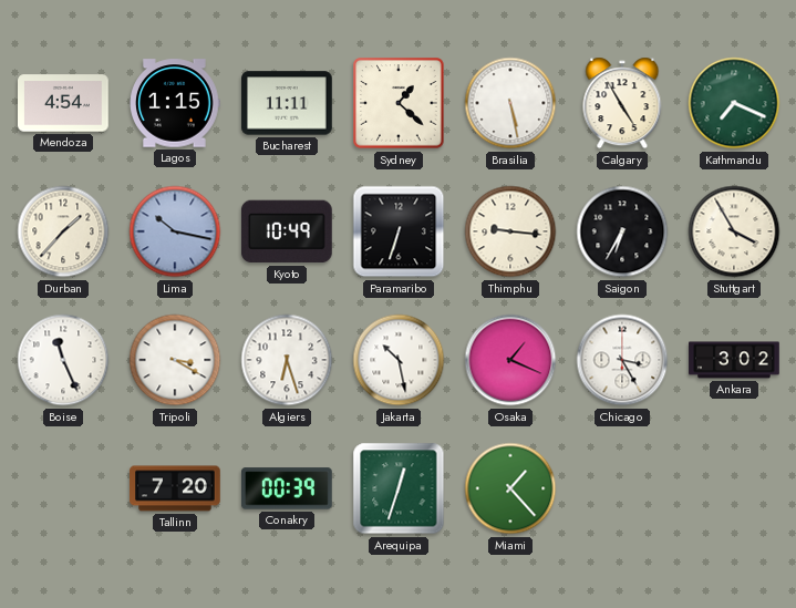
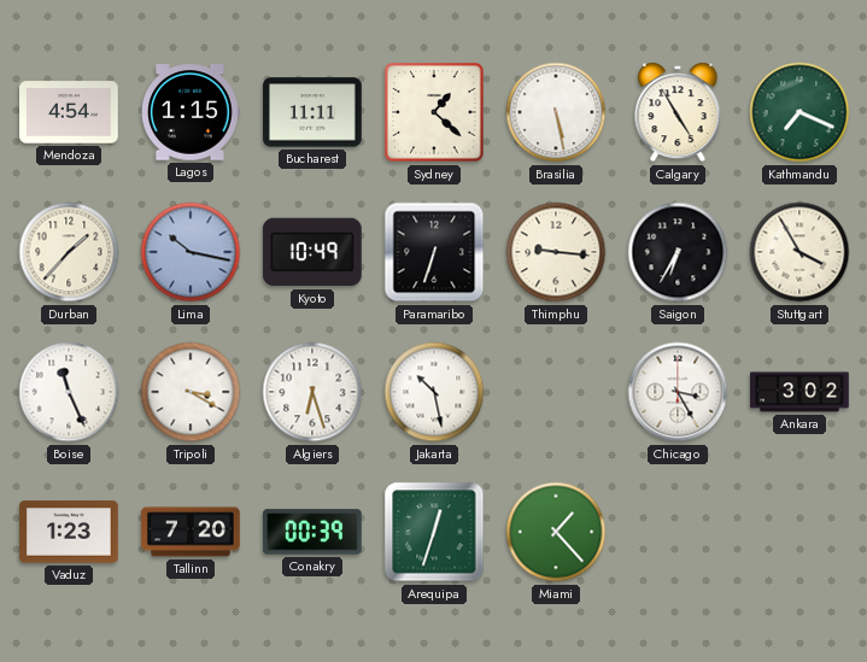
Osaka: 1:19 -> none (510, 360)
Vaduz: none -> 1:23 (69, 532)
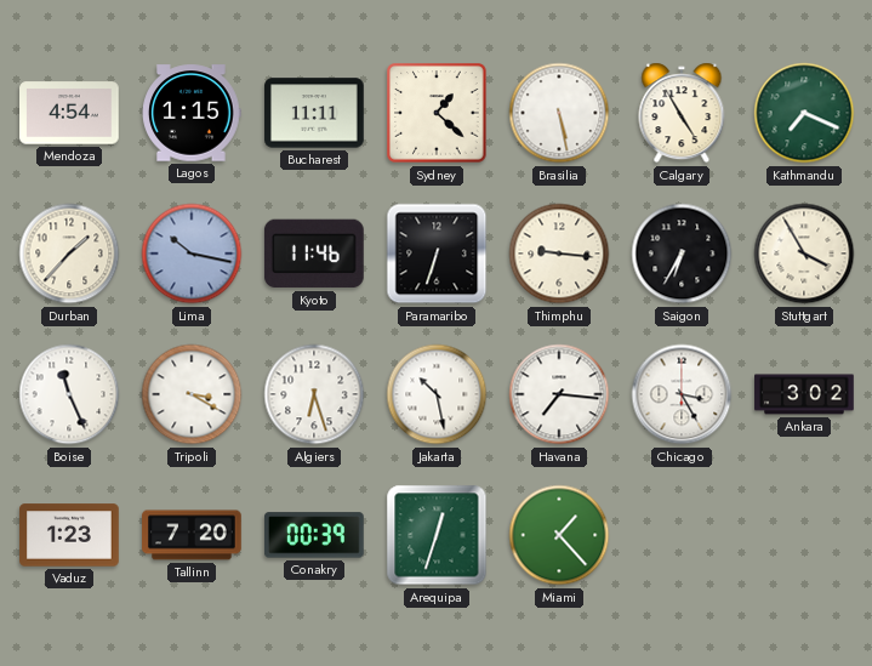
Kyoto: 10:49 -> 11:46 (314, 254)
Havana: none -> 7:16 (559, 394)
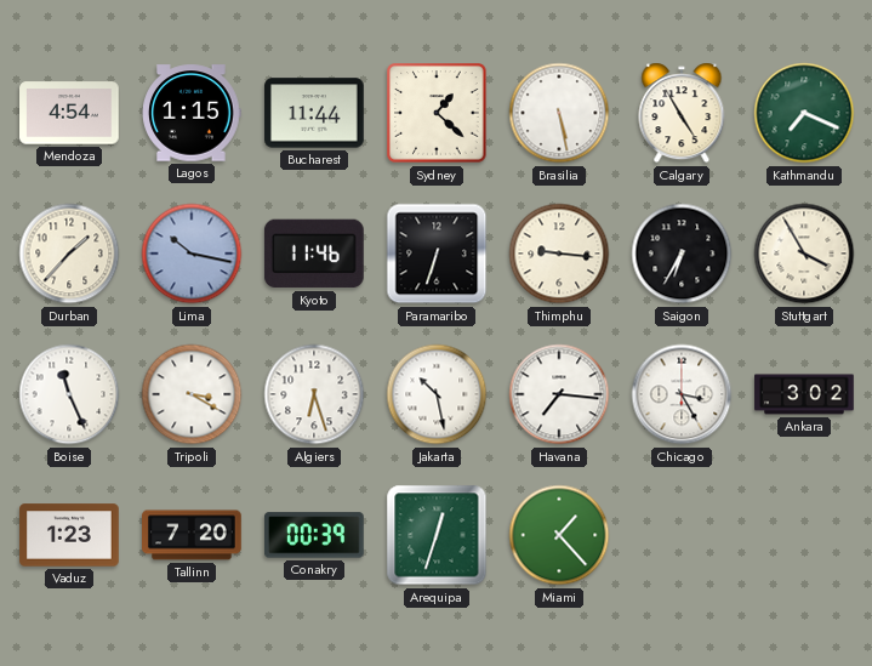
Bucharest: 11:11 -> 11:44 (314, 113)
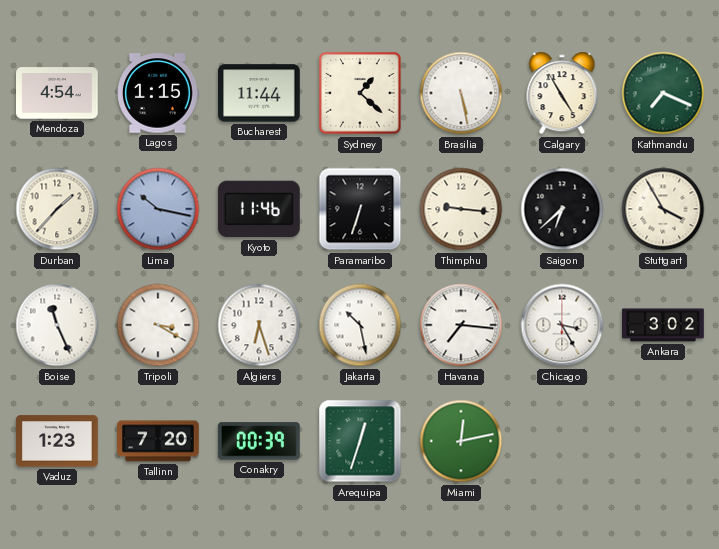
Saigon: 6:35 -> 6:38 (562, 209)
Miami: 1:23 -> 12:13 (461, 441)
